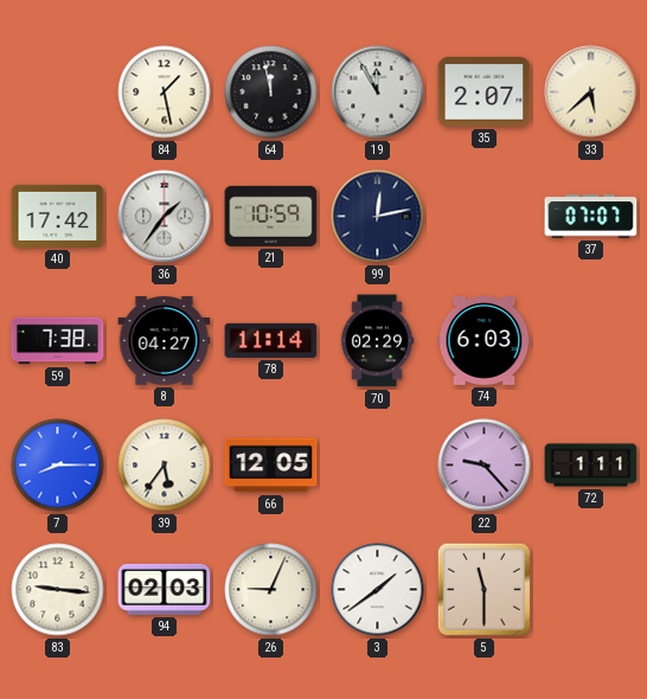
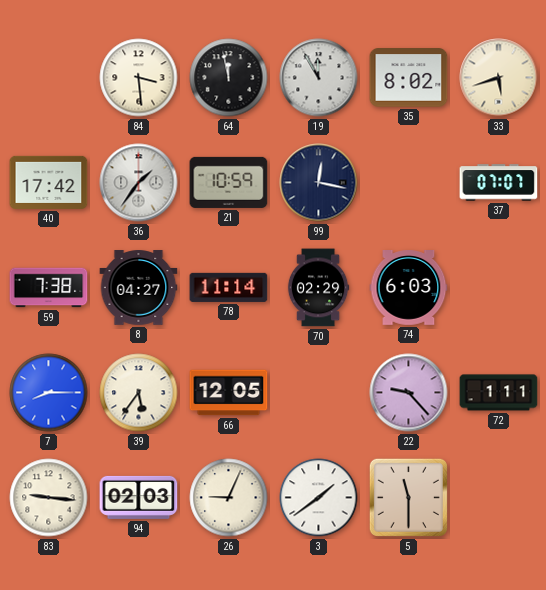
84: 1:28 -> 3:29 (139, 78)
35: 2:07 -> 8:02 (409, 78)
33: 5:38 -> 5:42 (499, 78)
99: 12:13 -> 12:17 (319, 183)
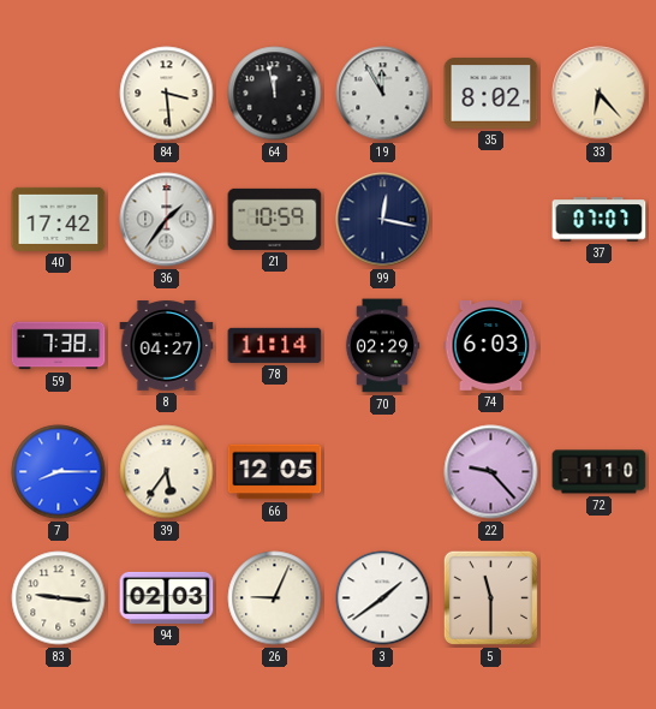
33: 5:42 -> 6:23 (600, 94)
72: 1:11 -> 1:10 (600, 472)
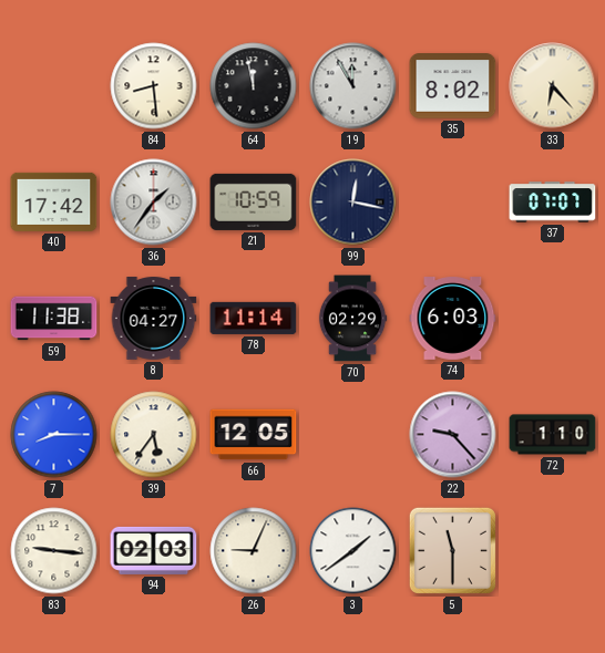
84: 3:29 -> 8:29 (154, 86)
59: 7:38 -> 11:38 (54, 319)
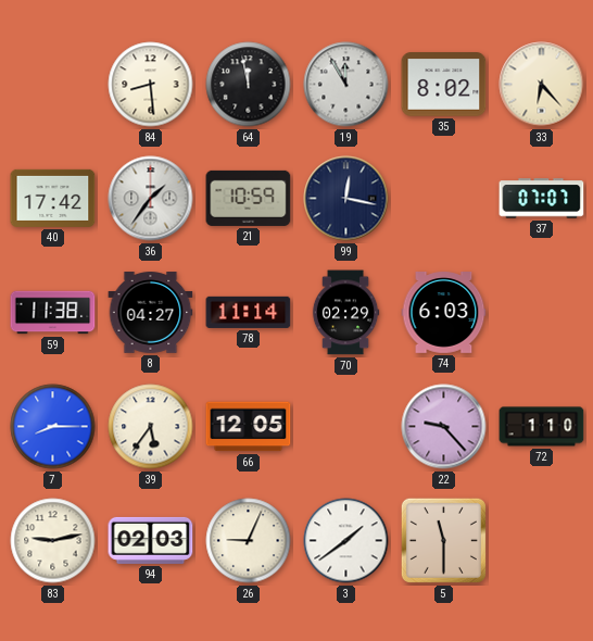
83: 9:16 -> 9:13 (53, 541)
